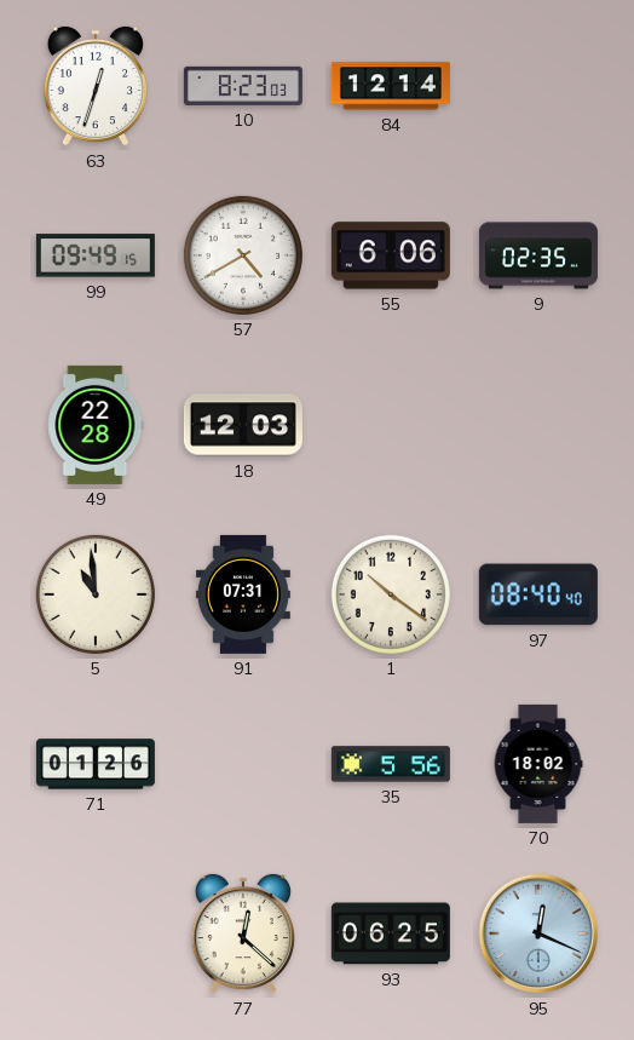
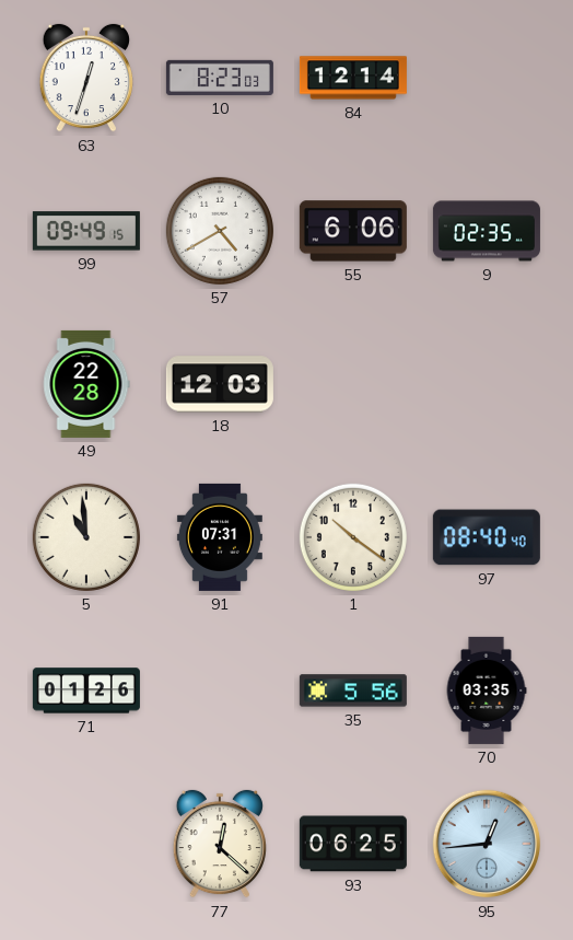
70: 18:02 -> 03:35 (487, 691)
95: 12:19 -> 12:44 (487, 844)
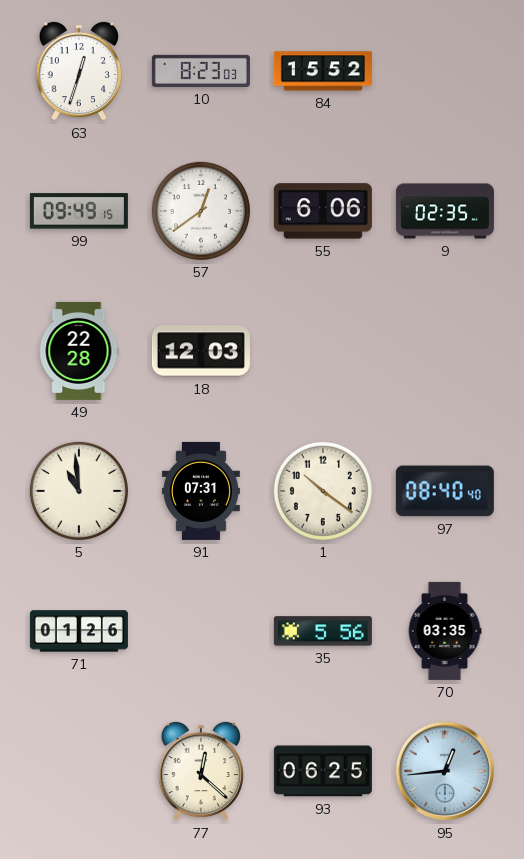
84: 12:14 -> 15:52 (323, 71)
57: 4:40 -> 12:39 (201, 211)
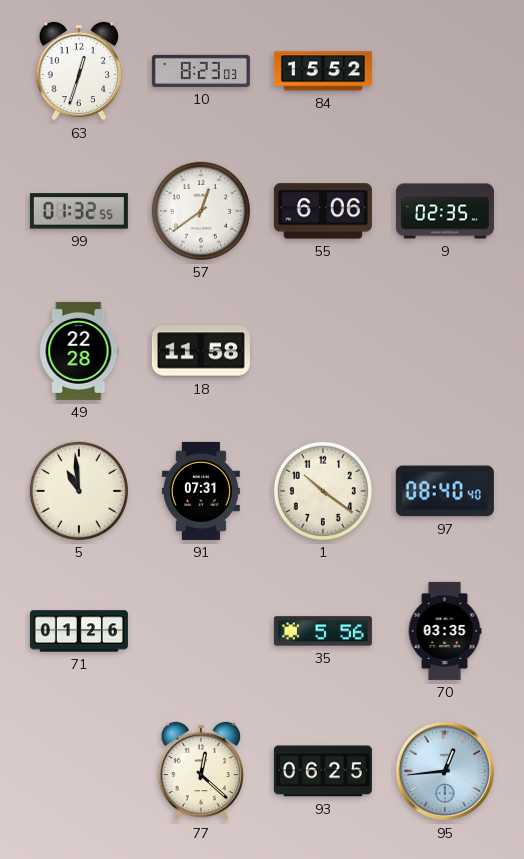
99: 09:49 -> 01:32 (79, 211)
18: 12:03 -> 11:58 (201, 351)
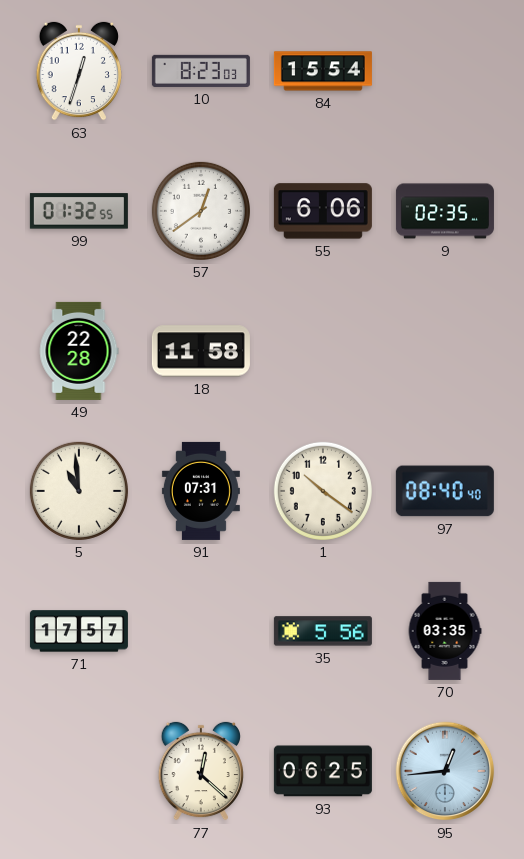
84: 15:52 -> 15:54 (323, 71)
71: 01:26 -> 17:57 (79, 631)
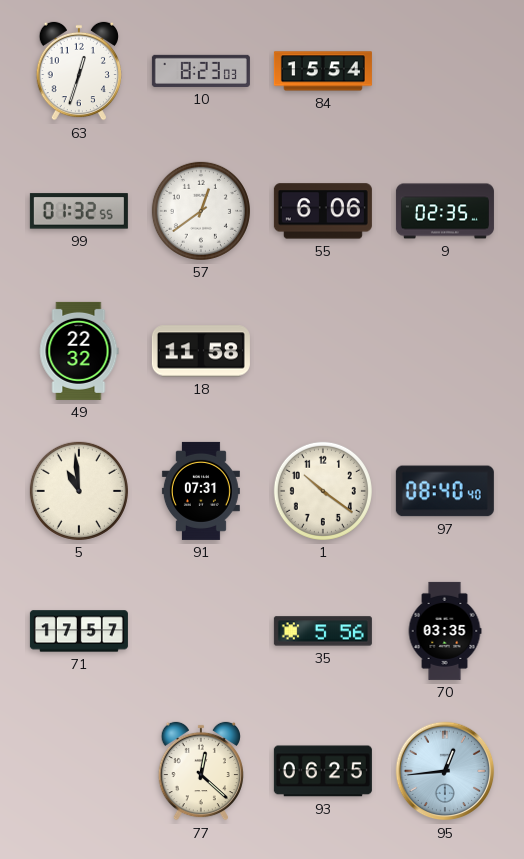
49: 22:28 -> 22:32 (79, 351)
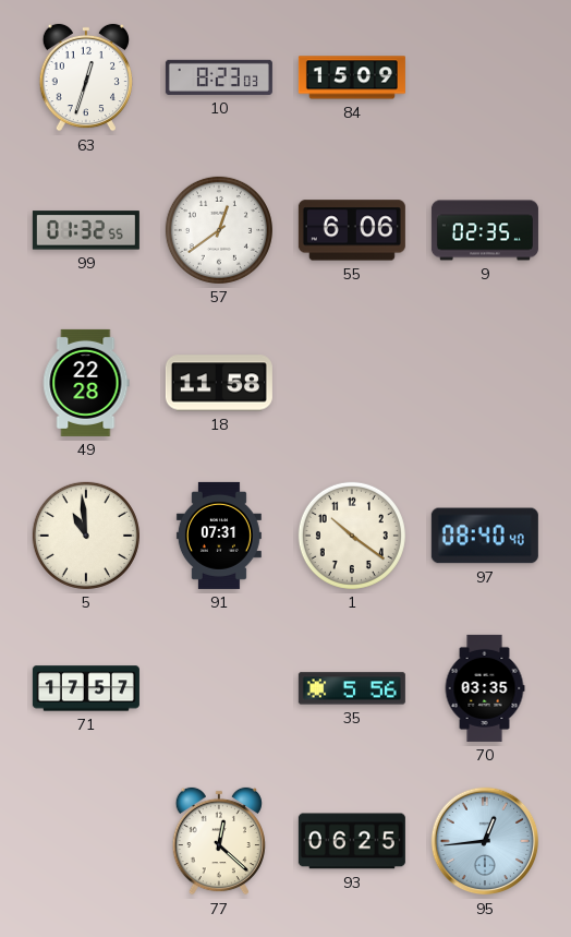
84: 15:54 -> 15:09 (352, 77)
49: 22:32 -> 22:28 (86, 383)
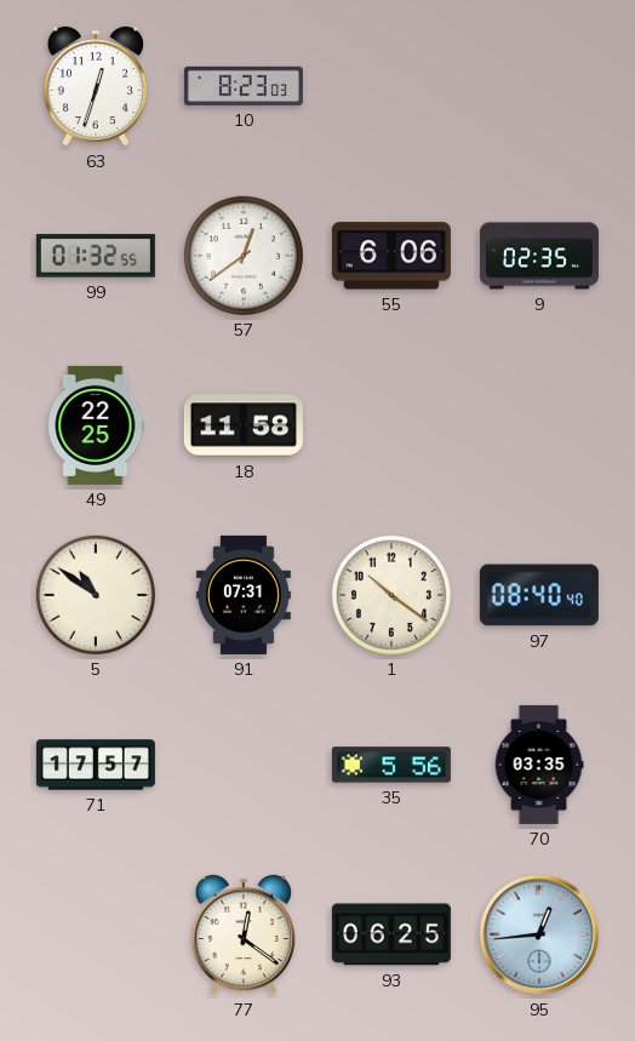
84: 15:09 -> none (352, 77)
49: 22:28 -> 22:25 (96, 425)
5: 10:59 -> 10:51 (96, 595)
77: 12:22 -> 12:21 (242, 934)
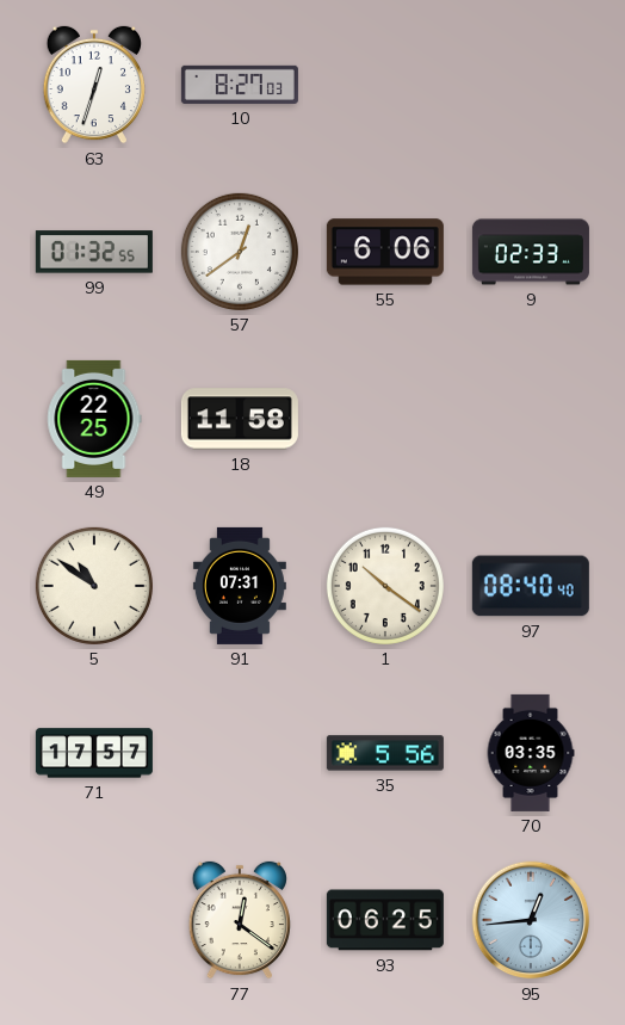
10: 8:23 -> 8:27 (240, 85)
9: 02:35 -> 02:33 (531, 252)
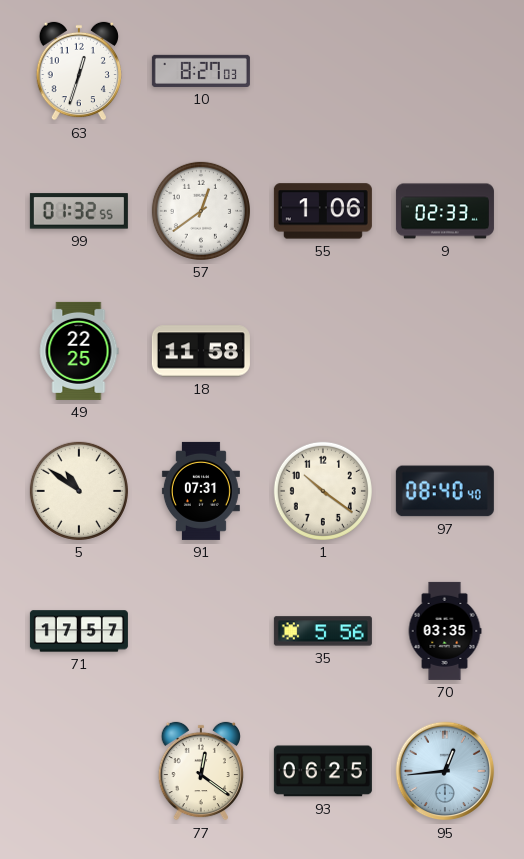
55: 6:06 -> 1:06 (323, 211)
